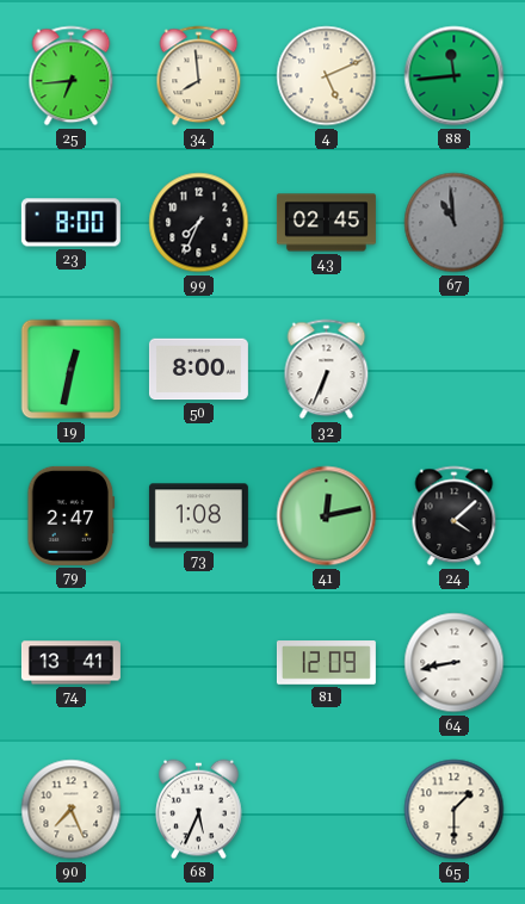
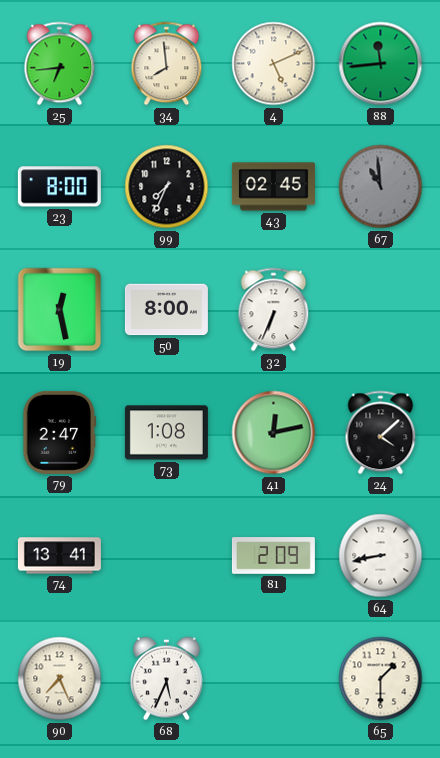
19: 12:32 -> 12:28 (60, 310)
81: 12:09 -> 2:09 (273, 556)
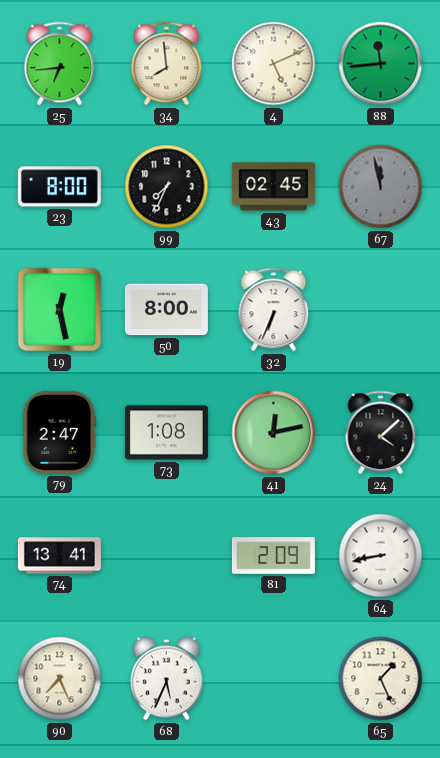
67: 10:59 -> 11:58 (381, 187)
65: 1:30 -> 1:26 (381, 679)
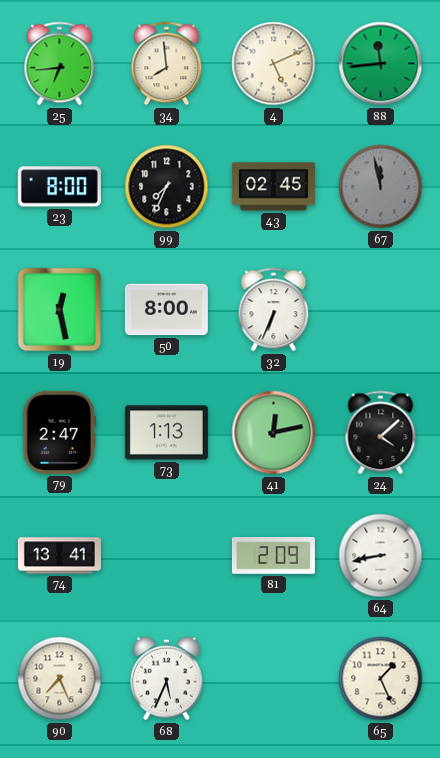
73: 1:08 -> 1:13 (166, 433)
